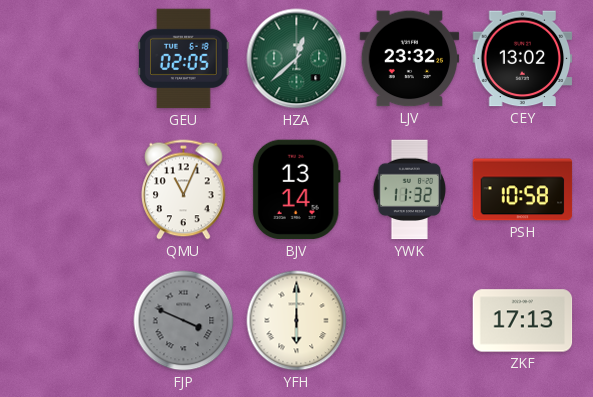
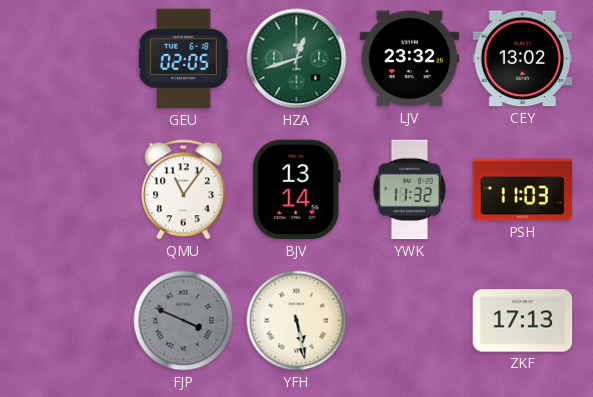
HZA: 12:38 -> 12:42 (297, 59)
QMU: 11:04 -> 11:06 (184, 190)
PSH: 10:58 -> 11:03 (523, 190)
YFH: 6:00 -> 5:28 (297, 321)
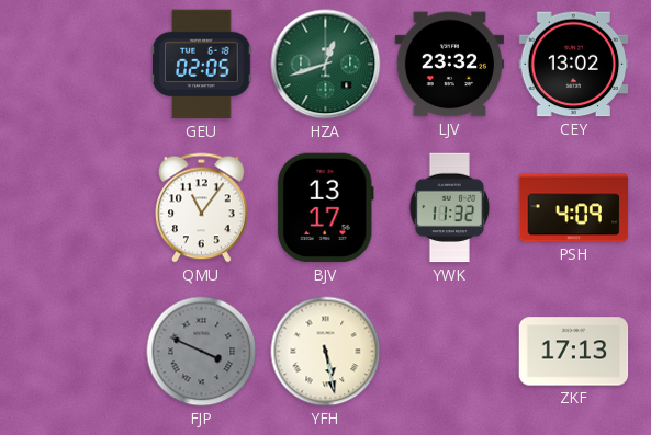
BJV: 13:14 -> 13:17 (325, 208)
PSH: 11:03 -> 4:09 (574, 208)
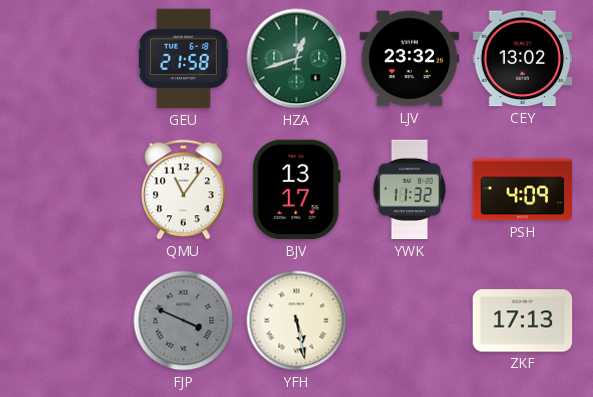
GEU: 02:05 -> 21:58 (184, 59)
